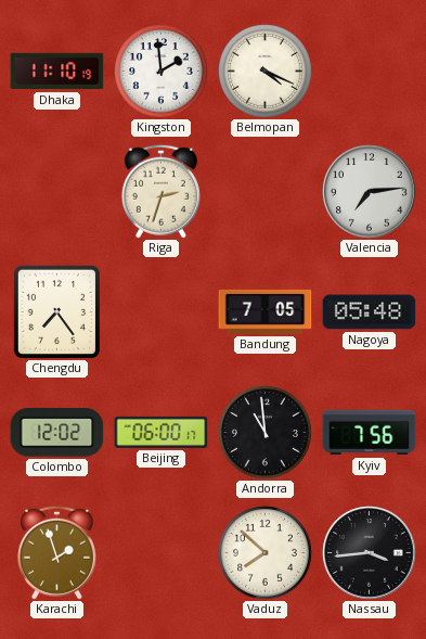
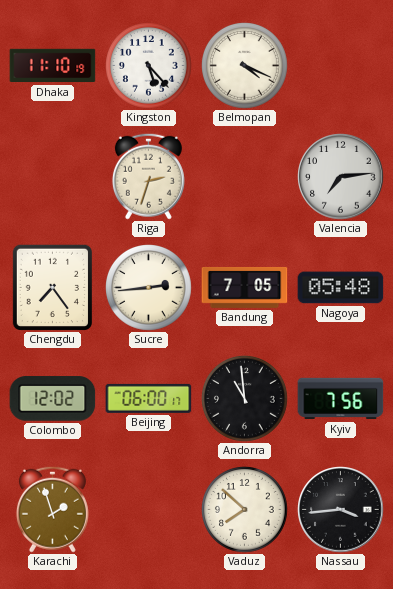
Kingston: 1:59 -> 5:23 (149, 66)
Sucre: none -> 2:44 (149, 288)
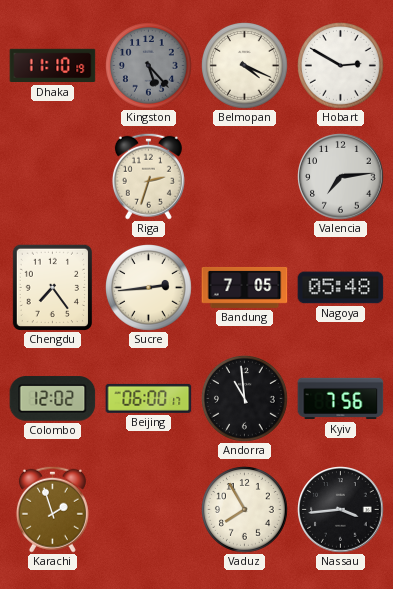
Kingston dial: white -> grey (149, 66)
Hobart: none -> 2:50 (341, 66)
Vaduz: 7:52 -> 7:55 (245, 510)
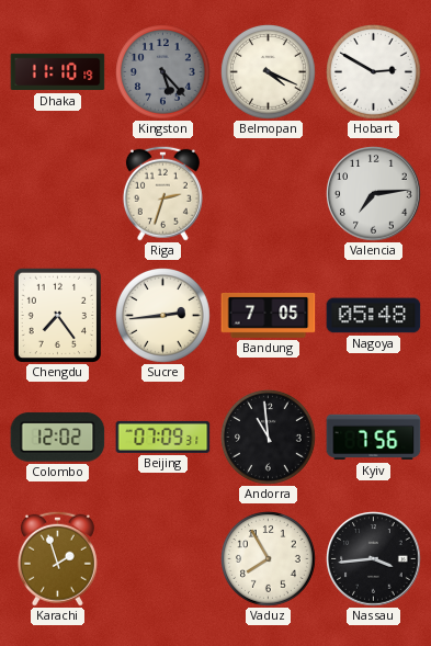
Beijing: 06:00 -> 07:09 (163, 437)
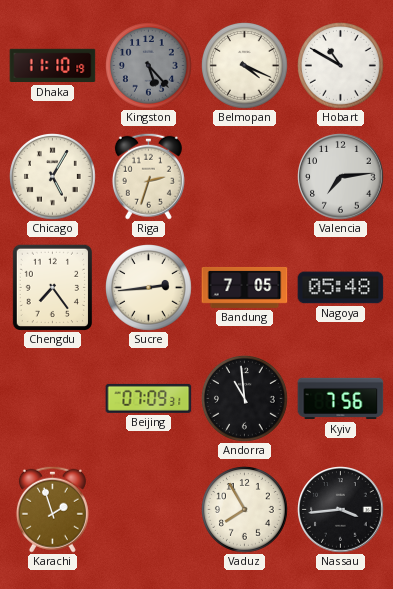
Hobart: 2:50 -> 10:50 (341, 66)
Chicago: none -> 5:05 (53, 177)
Colombo: 12:02 -> none (58, 438)
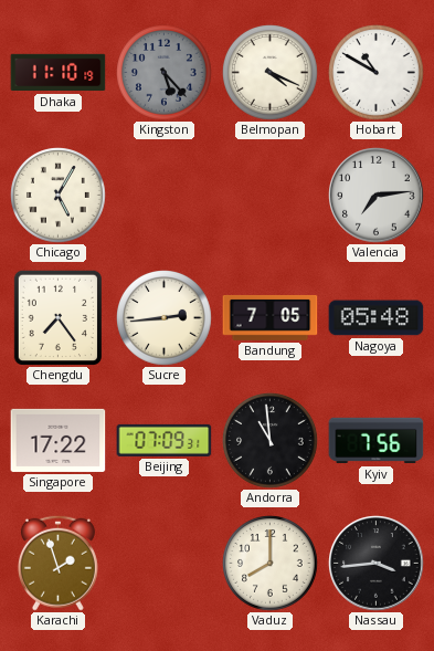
Riga: 2:33 -> none (148, 176)
Singapore: none -> 17:22 (59, 440)
Vaduz: 7:55 -> 8:00 (271, 564)
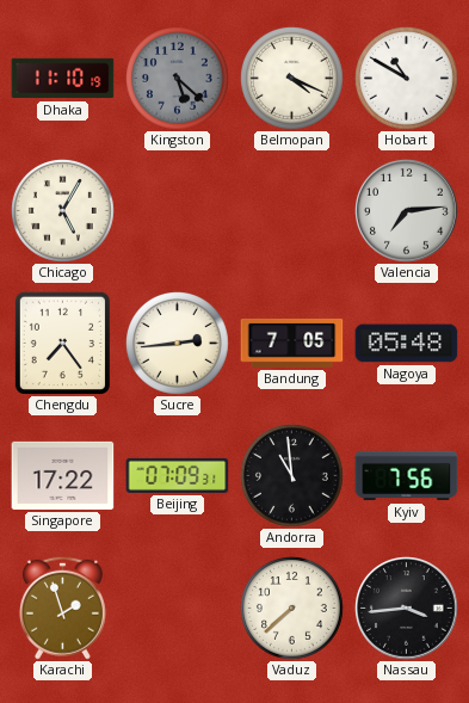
Kingston: 5:23 -> 5:22 (178, 79)
Vaduz: 8:00 -> 7:38 (292, 609)
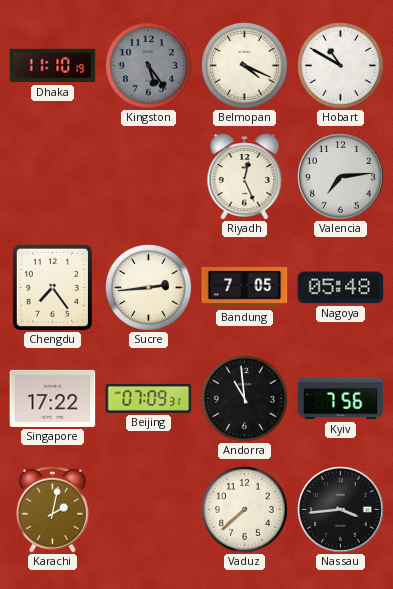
Kingston: 5:22 -> 5:24 (149, 66)
Chicago: 5:05 -> none (63, 211)
Riyadh: none -> 12:26 (245, 177)
Karachi: 1:57 -> 2:02 (52, 509)
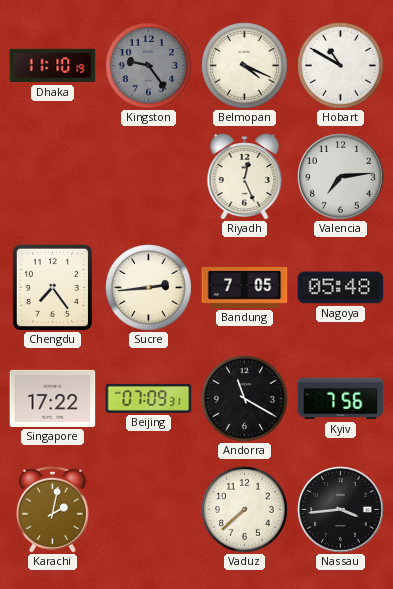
Kingston: 5:24 -> 9:24 (149, 66)
Andorra: 10:59 -> 11:20 (245, 399)
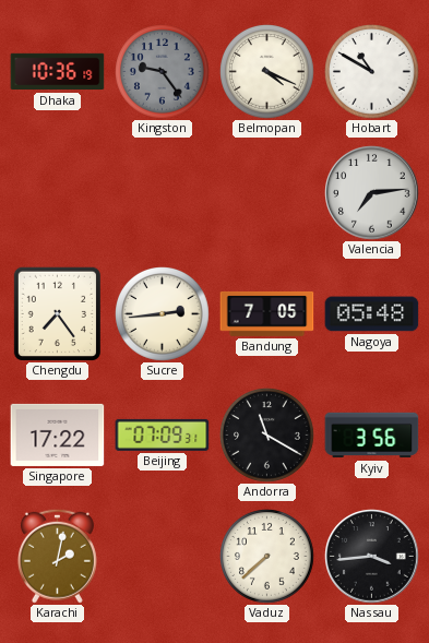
Dhaka: 11:10 -> 10:36 (58, 72)
Riyadh: 12:26 -> none (245, 177)
Kyiv: 7:56 -> 3:56 (372, 436)
